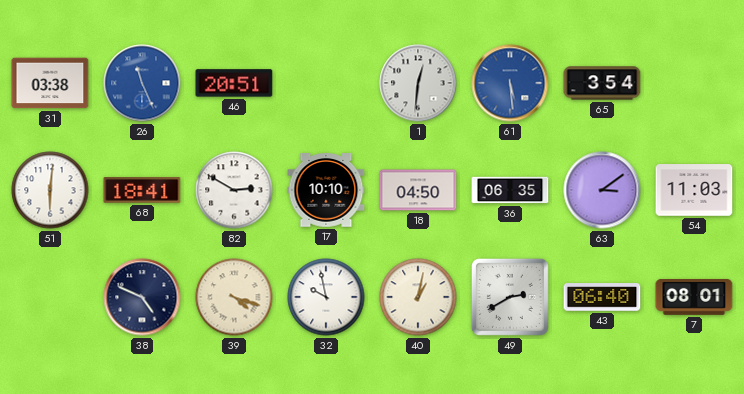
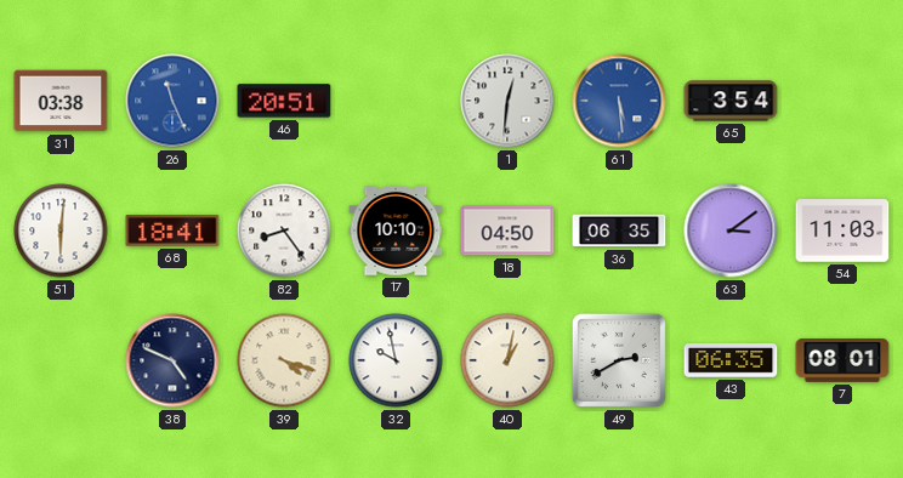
82: 2:50 -> 8:24 (284, 231)
43: 06:40 -> 06:35 (731, 360)
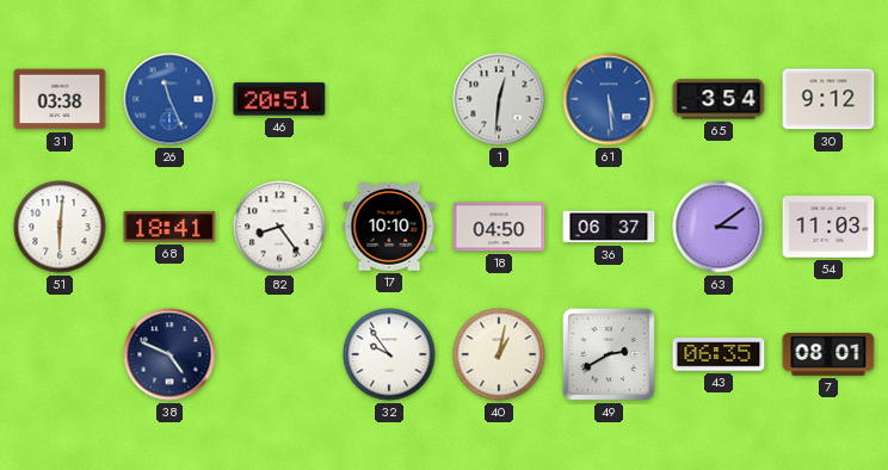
30: none -> 9:12 (828, 99)
36: 06:35 -> 06:37 (609, 227)
39: 4:18 -> none (284, 360)
32: 9:58 -> 9:54 (389, 354)
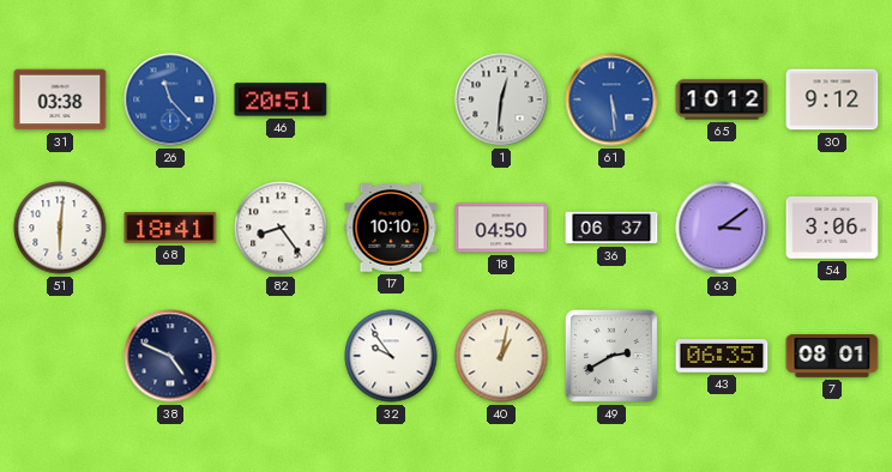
26: 11:26 -> 11:23 (170, 99)
65: 3:54 -> 10:12 (722, 99)
54: 11:03 -> 3:06 (832, 228)
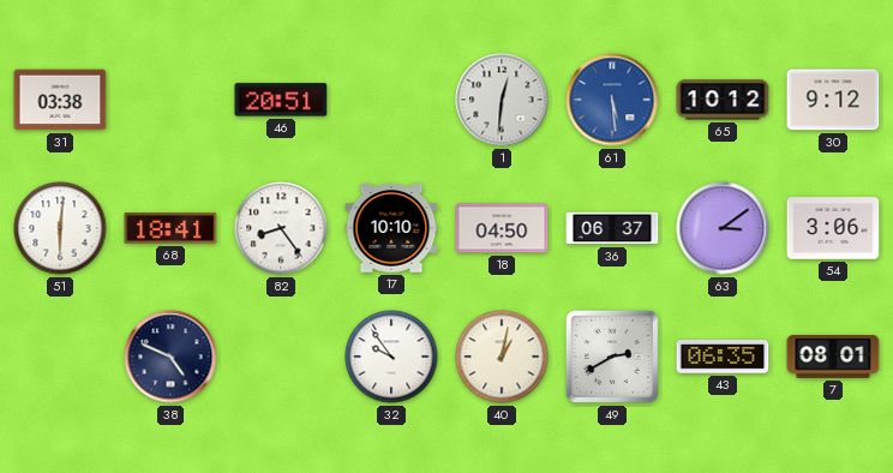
26: 11:23 -> none (170, 99)
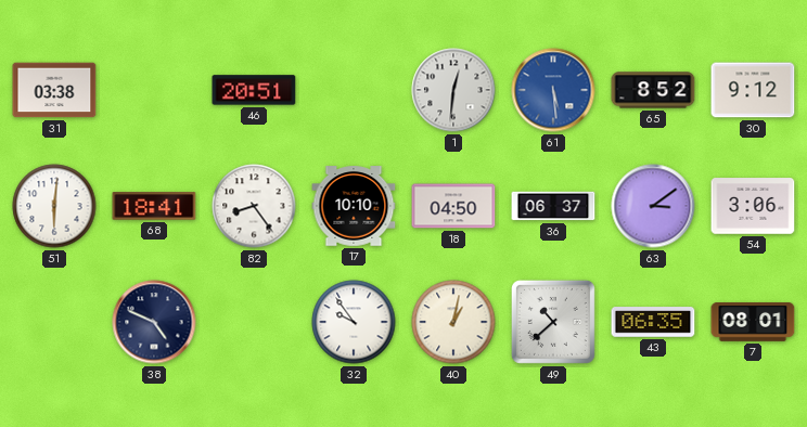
65: 10:12 -> 8:52 (653, 90)
49: 2:40 -> 10:38 (553, 322)
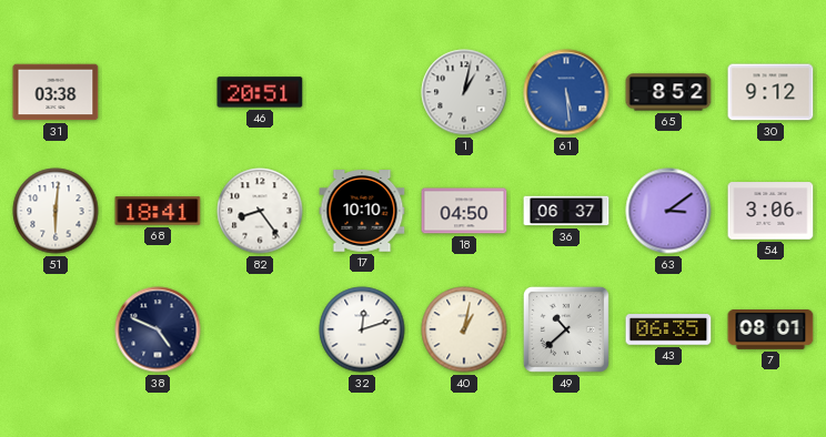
1: 12:31 -> 1:02 (464, 92)
32: 9:54 -> 12:12 (362, 329)
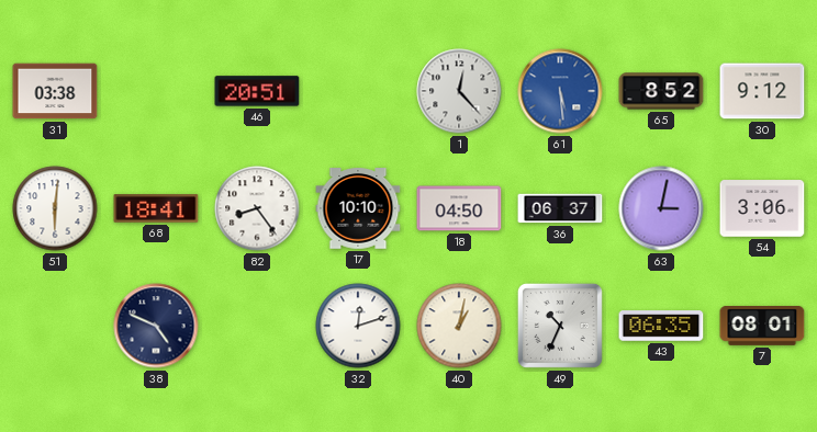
1: 1:02 -> 12:23 (459, 91)
63: 3:09 -> 3:02 (661, 208)
49: 10:38 -> 10:34 (560, 326)
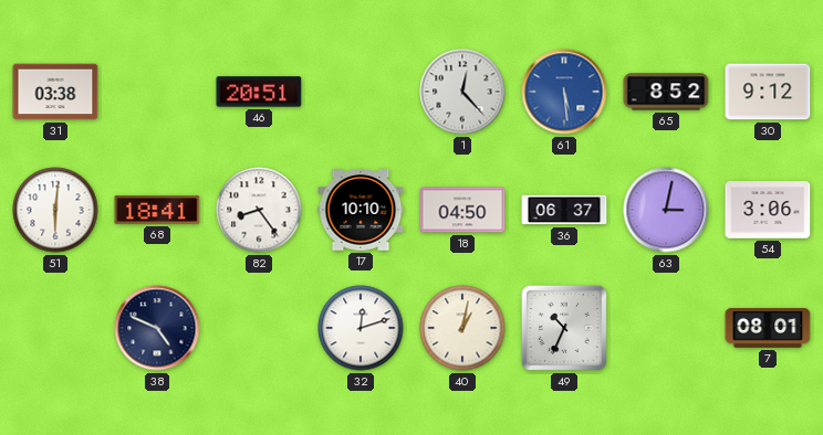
43: 06:35 -> none (661, 326)
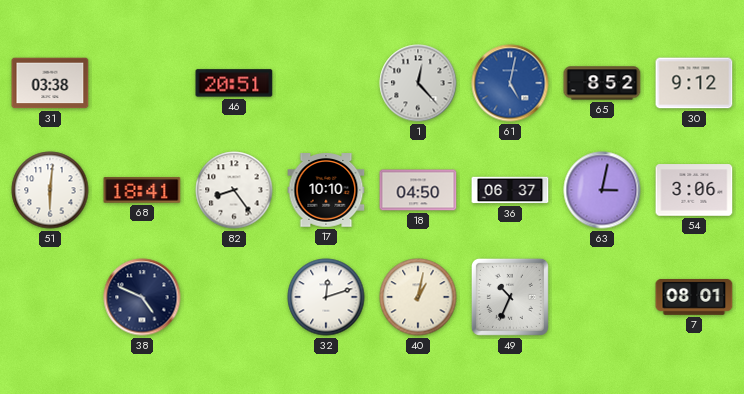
61: 5:29 -> 5:02 (510, 83)
